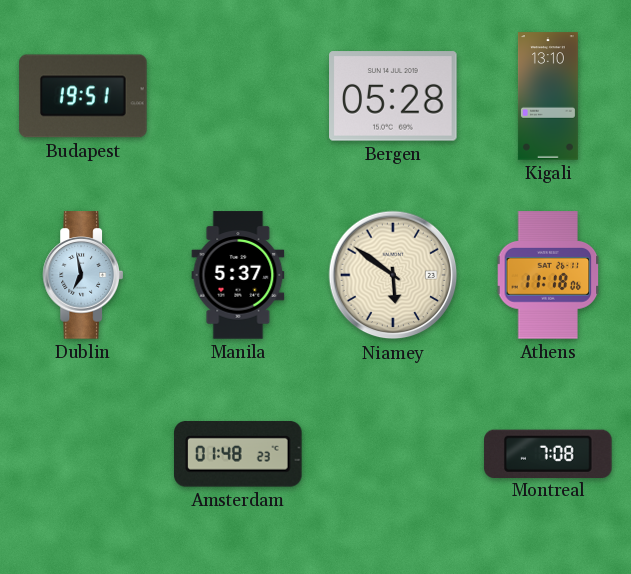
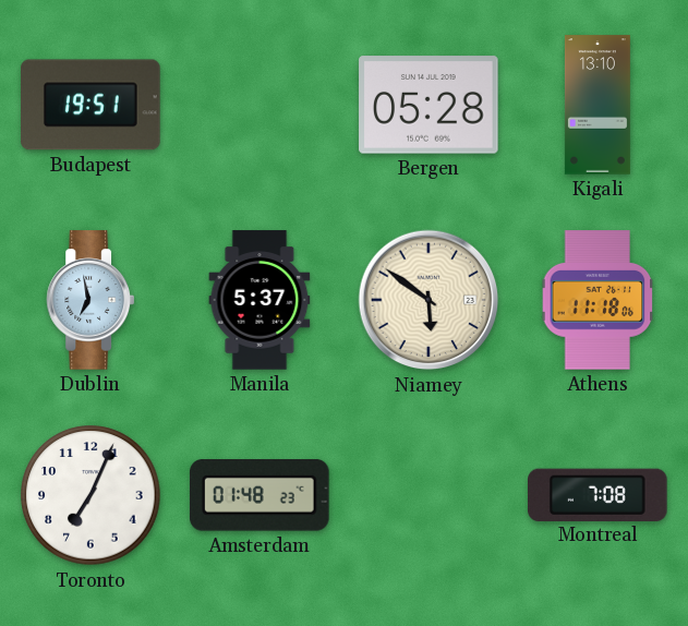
Toronto: none -> 7:04 (90, 495)
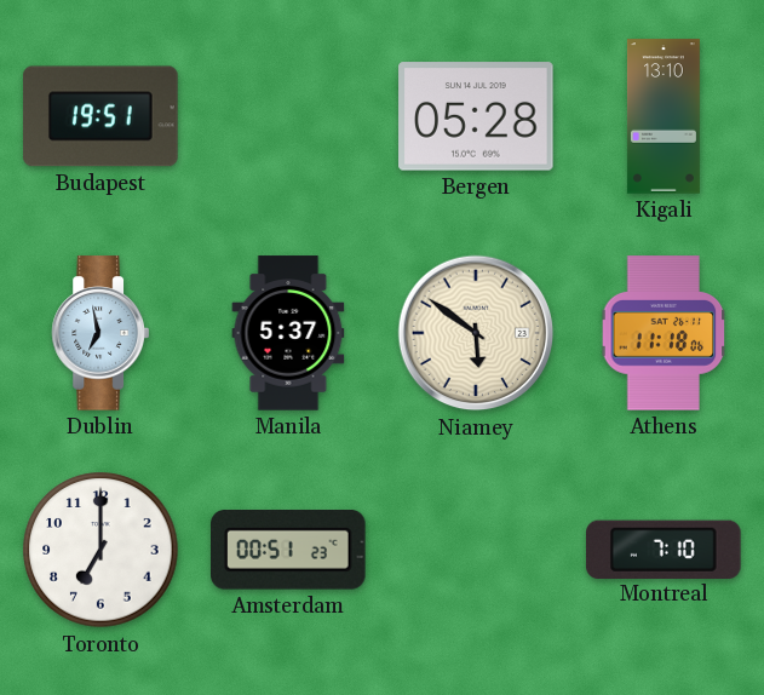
Toronto: 7:04 -> 7:00 (100, 550)
Amsterdam: 01:48 -> 00:51 (289, 551)
Montreal: 7:08 -> 7:10 (664, 548)
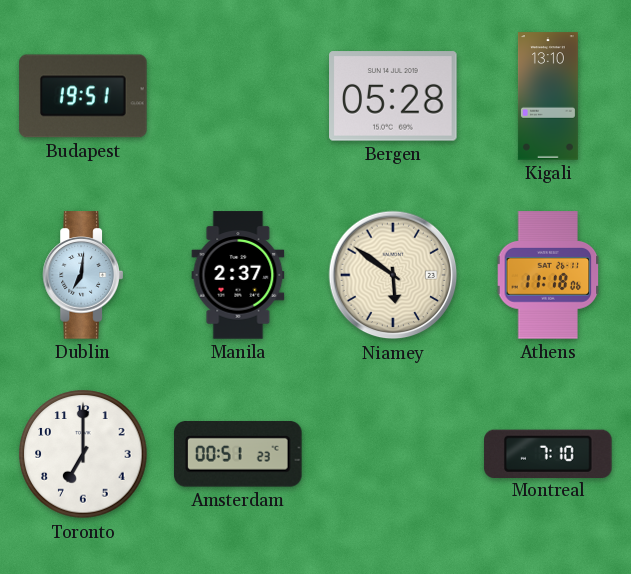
Dublin: 6:58 -> 7:01 (82, 275)
Manila: 5:37 -> 2:37 (238, 275)
